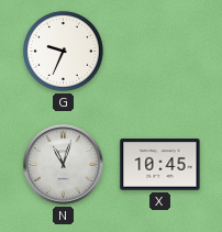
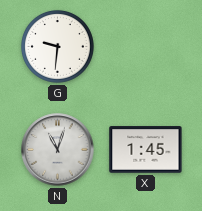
G: 9:34 -> 9:31 (57, 46)
X: 10:45 -> 1:45 (146, 150)
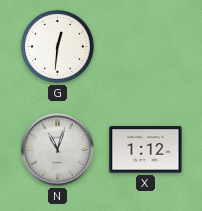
G: 9:31 -> 12:31 (57, 46)
X: 1:45 -> 1:12 (146, 150)
